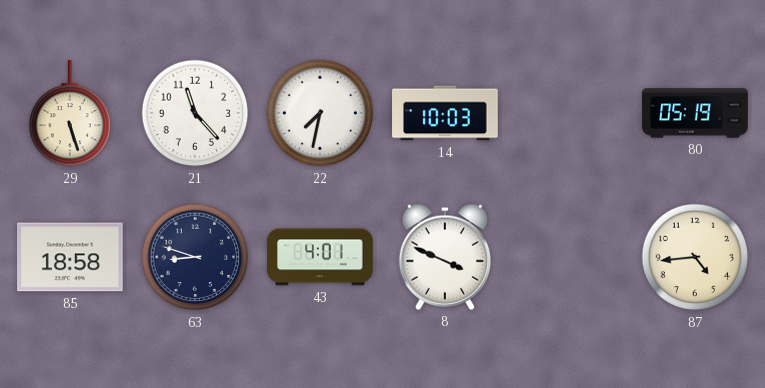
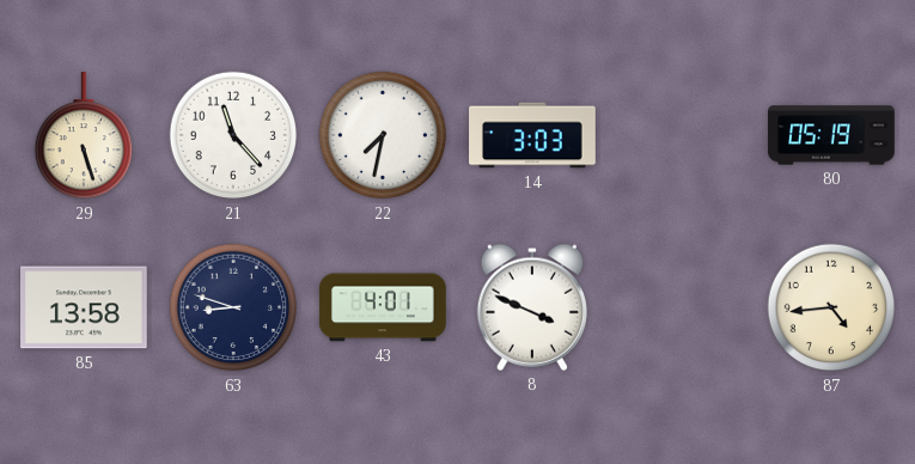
14: 10:03 -> 3:03 (532, 135)
85: 18:58 -> 13:58 (85, 307)
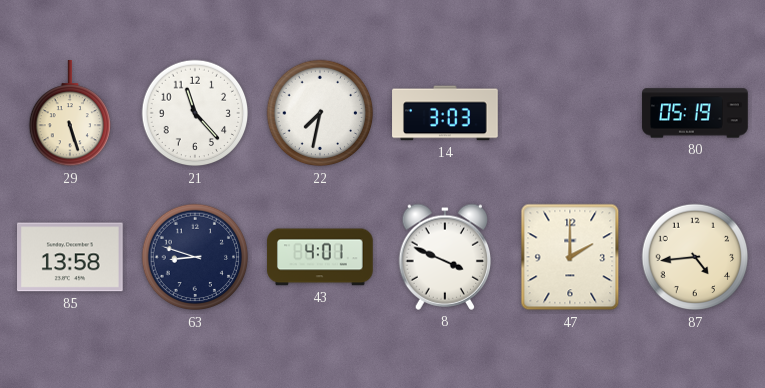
47: none -> 2:00 (570, 257)
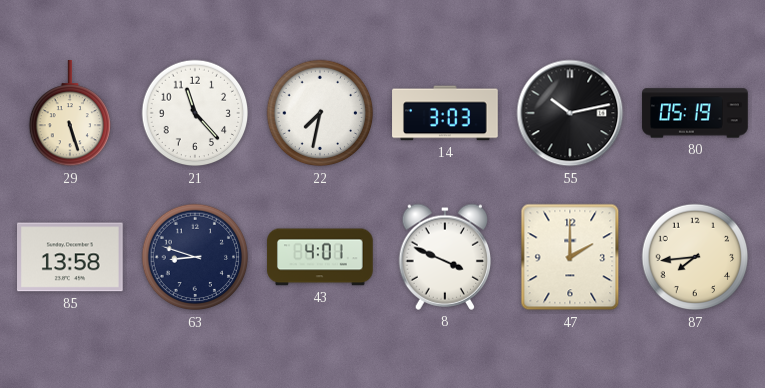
55: none -> 10:13 (570, 113)
87: 4:44 -> 7:44 (695, 257)
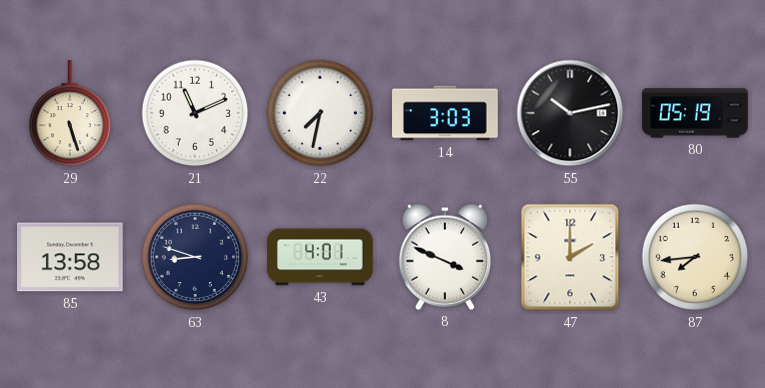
21: 11:23 -> 11:11 (195, 113)
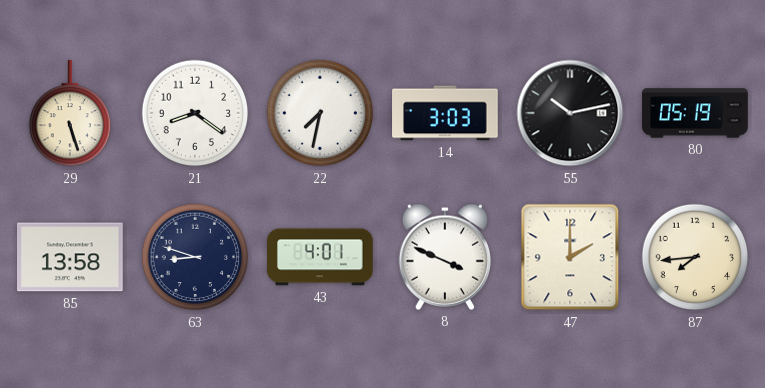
21: 11:11 -> 8:21 (195, 113)
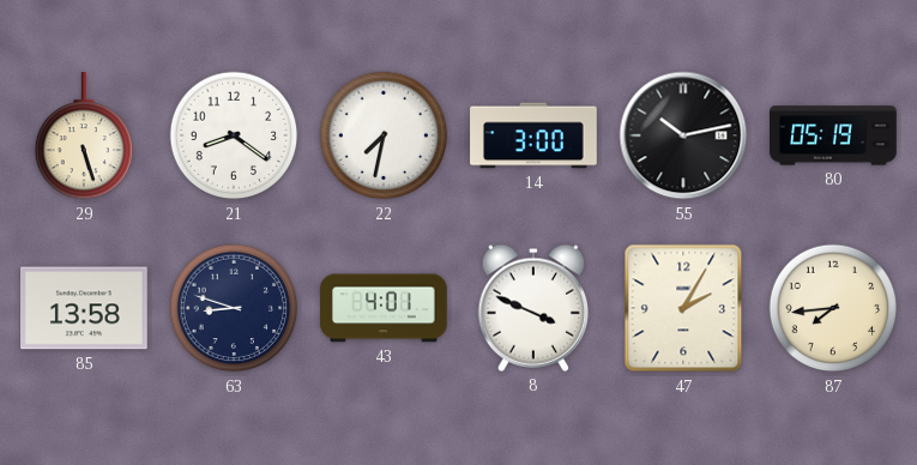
14: 3:03 -> 3:00 (533, 135)
47: 2:00 -> 2:05 (683, 308)
